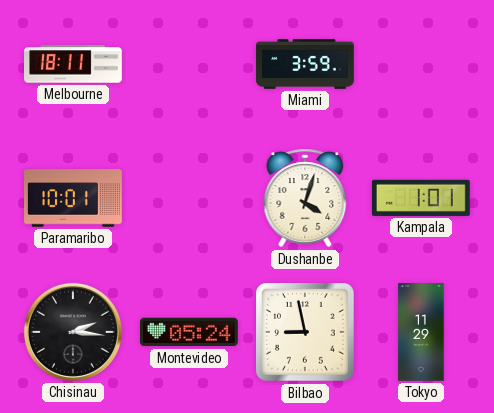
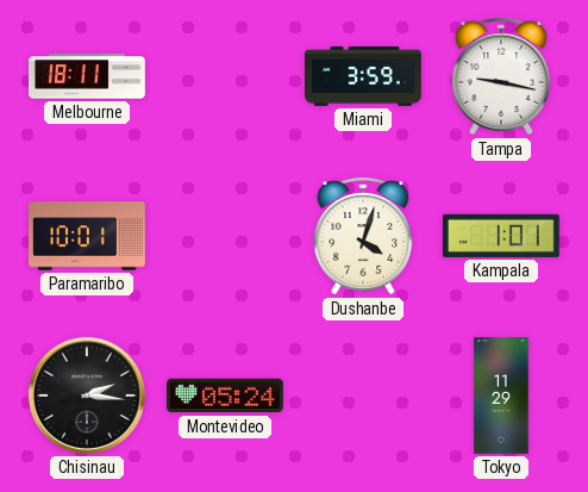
Tampa: none -> 9:17 (501, 76)
Bilbao: 8:58 -> none (306, 333)
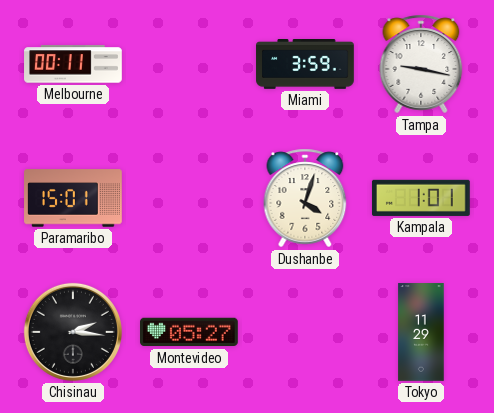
Melbourne: 18:11 -> 00:11 (73, 64)
Paramaribo: 10:01 -> 15:01 (73, 198)
Montevideo: 05:24 -> 05:27 (190, 332)
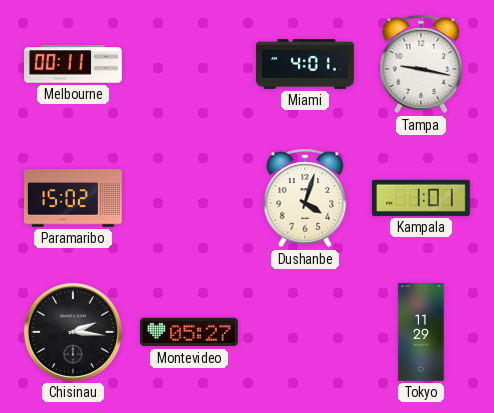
Miami: 3:59 -> 4:01 (305, 65)
Paramaribo: 15:01 -> 15:02 (73, 198)
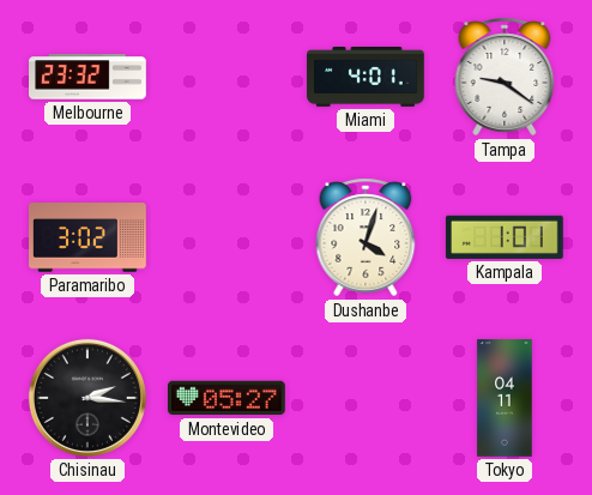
Melbourne: 00:11 -> 23:32 (87, 77)
Tampa: 9:17 -> 9:21 (505, 77)
Paramaribo: 15:02 -> 3:02 (87, 237)
Tokyo: 11:29 -> 04:11 (505, 398)
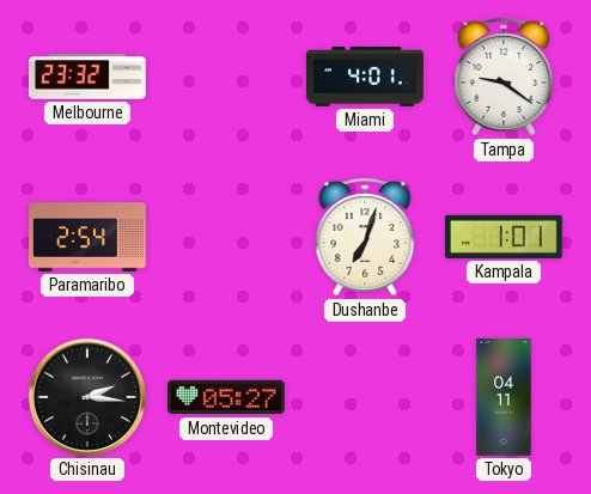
Paramaribo: 3:02 -> 2:54 (87, 237)
Dushanbe: 4:03 -> 7:03 (365, 237)
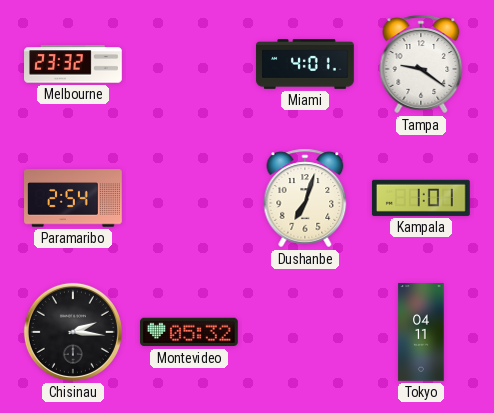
Montevideo: 05:27 -> 05:32 (190, 332)
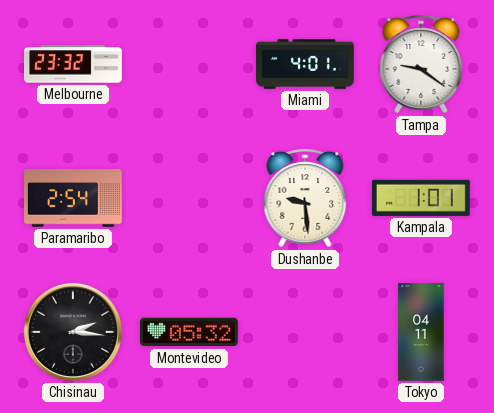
Dushanbe: 7:03 -> 9:29 (305, 198)
